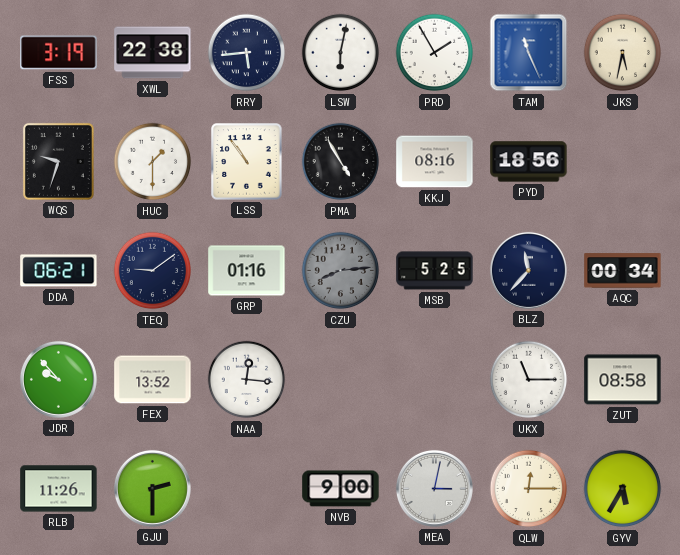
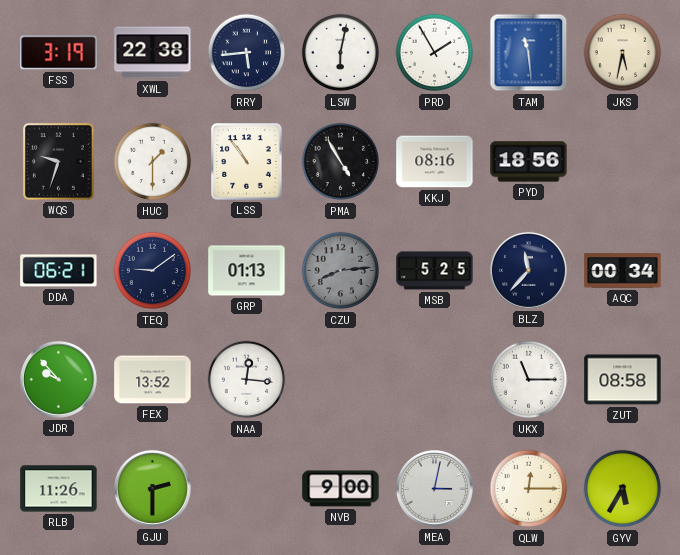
TAM: 11:26 -> 11:29 (529, 53)
GRP: 01:16 -> 01:13 (247, 271)
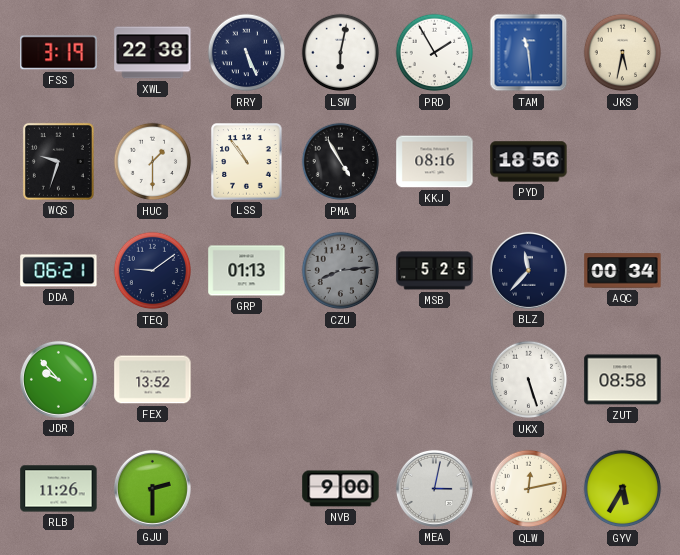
RRY: 5:44 -> 5:26 (247, 53)
NAA: 12:16 -> none (247, 380)
UKX: 11:15 -> 5:27 (529, 380)
QLW: 12:15 -> 12:13 (529, 489)
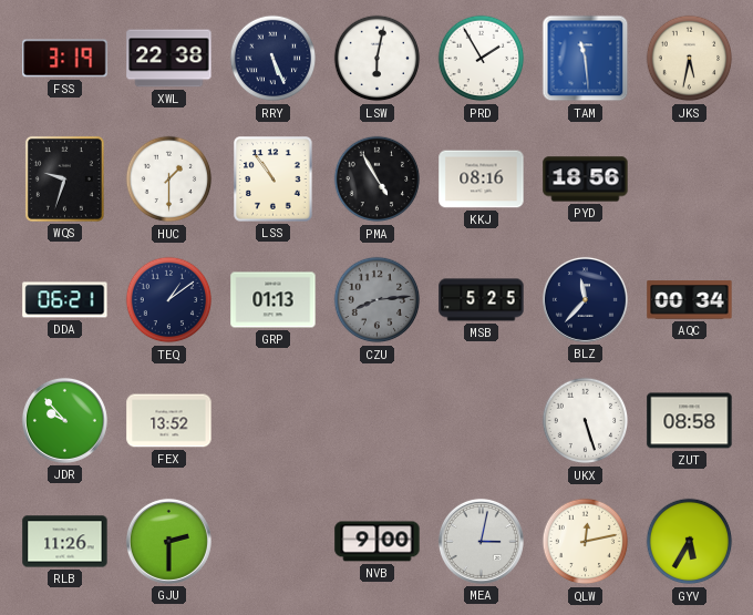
TEQ: 9:09 -> 1:09 (169, 300)
